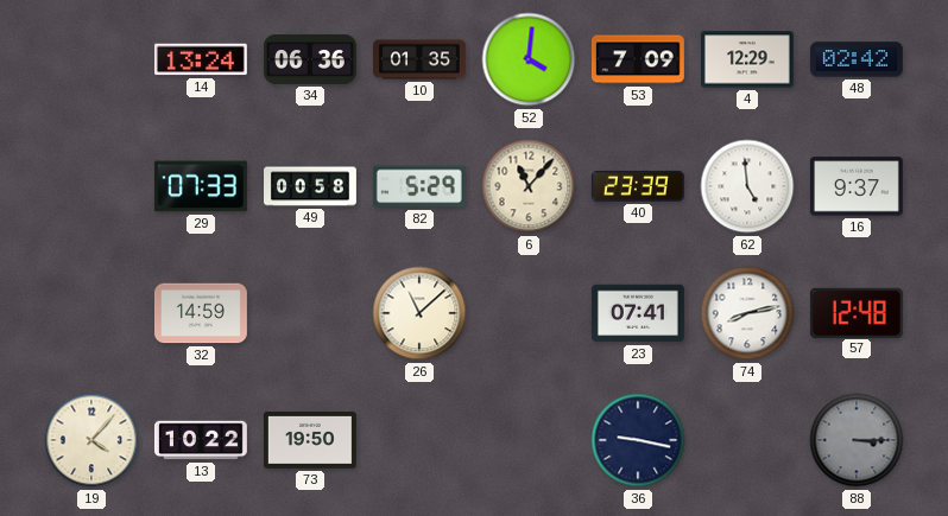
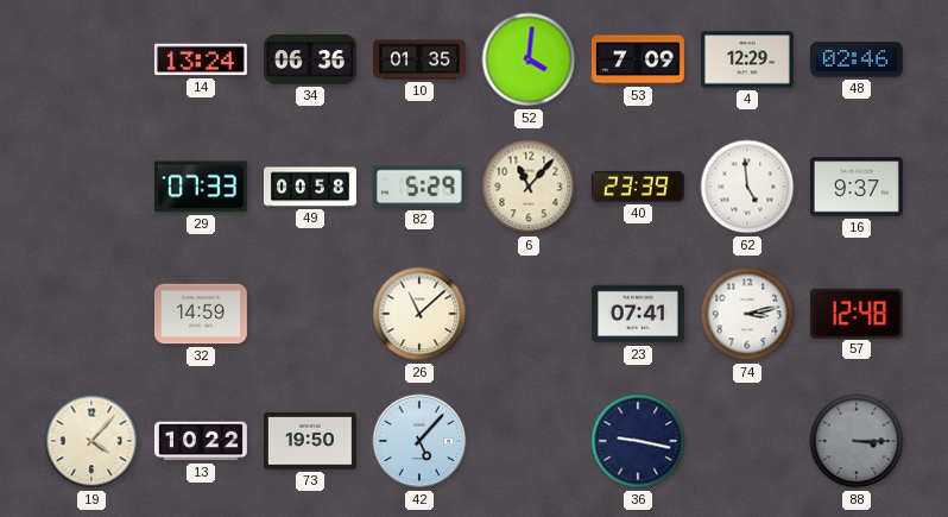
48: 02:42 -> 02:46 (857, 59)
74: 8:13 -> 3:13 (747, 314)
42: none -> 5:07 (419, 441)
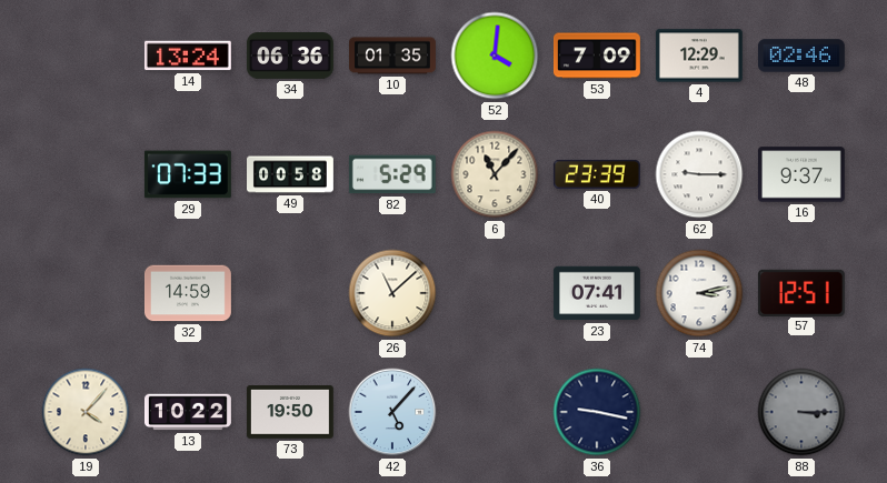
62: 4:59 -> 9:15 (699, 174)
57: 12:48 -> 12:51 (801, 292)
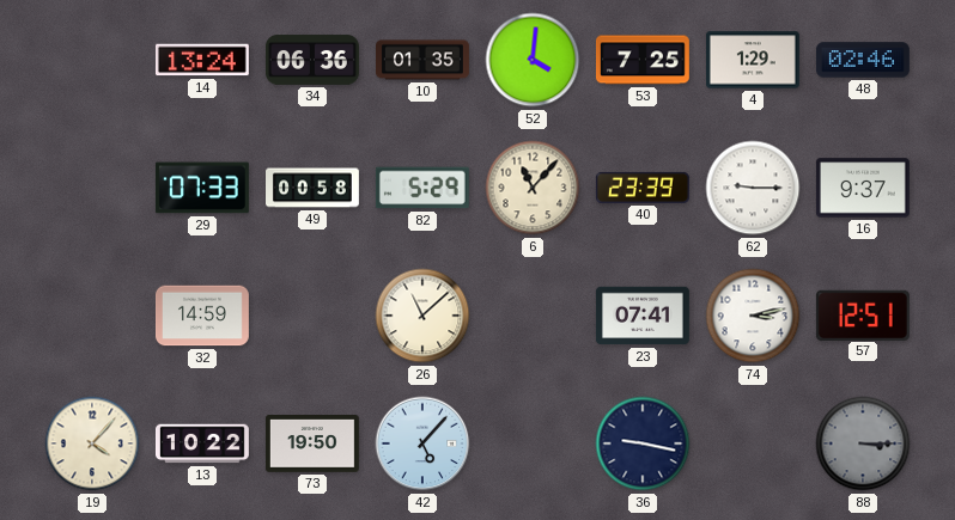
53: 7:09 -> 7:25 (643, 60)
4: 12:29 -> 1:29 (753, 60)
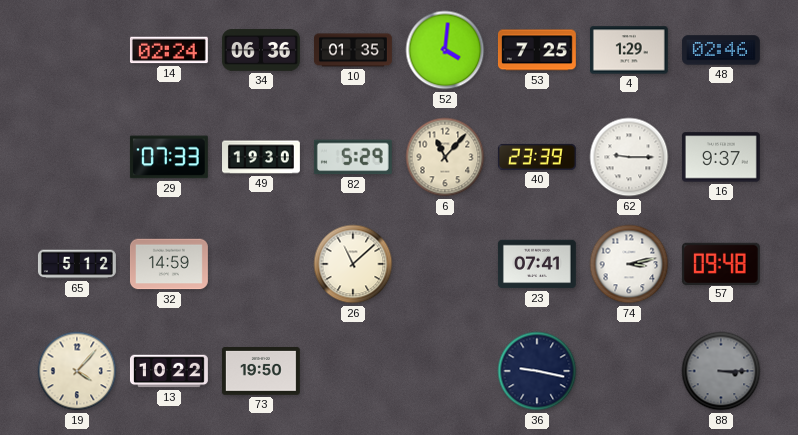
14: 13:24 -> 02:24 (169, 50)
49: 00:58 -> 19:30 (262, 157)
65: none -> 5:12 (77, 264)
57: 12:51 -> 09:48 (721, 263)
42: 5:07 -> none (422, 443)
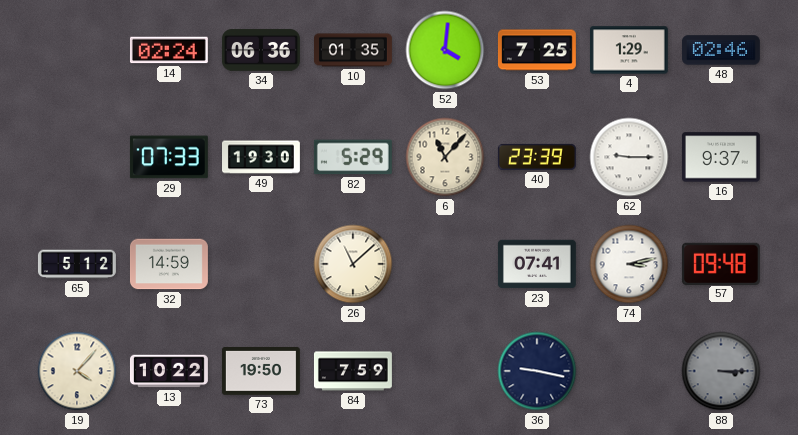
84: none -> 7:59 (353, 371)
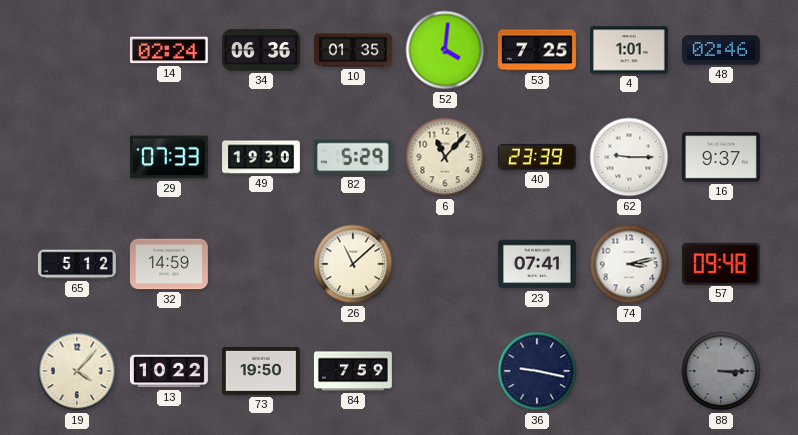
4: 1:29 -> 1:01 (629, 50)
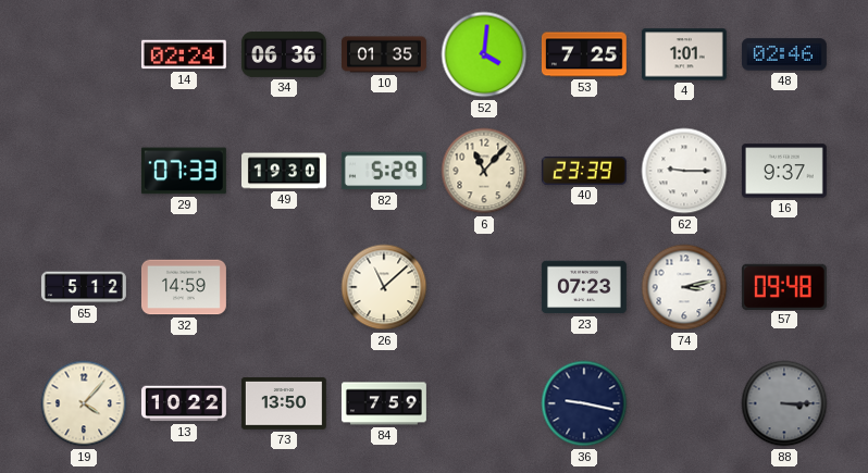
23: 07:41 -> 07:23 (584, 287)
73: 19:50 -> 13:50 (284, 404)
